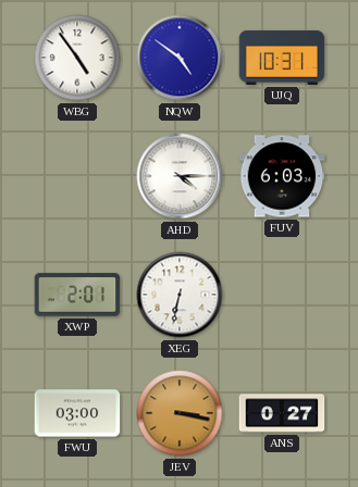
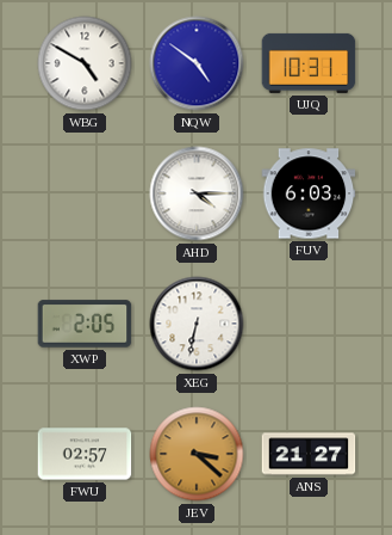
WBG: 4:54 -> 4:50 (85, 63)
XWP: 2:01 -> 2:05 (85, 324)
FWU: 03:00 -> 02:57 (85, 454)
JEV: 3:17 -> 3:22 (197, 454)
ANS: 0:27 -> 21:27 (309, 454)
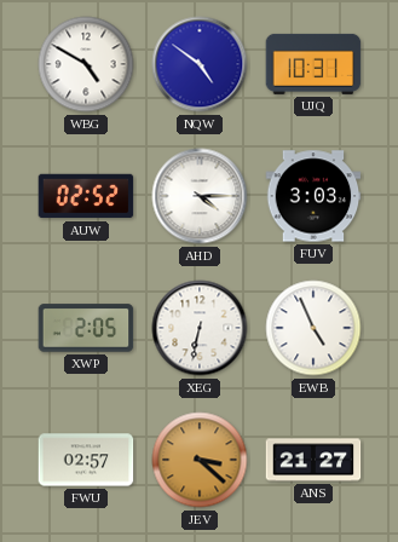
AUW: none -> 02:52 (86, 196)
FUV: 6:03 -> 3:03 (313, 196)
EWB: none -> 4:56 (313, 328)
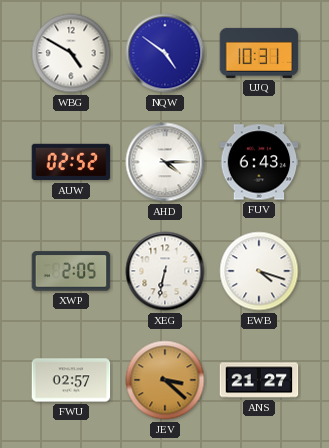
FUV: 3:03 -> 6:43 (259, 162)
EWB: 4:56 -> 4:18 (259, 271)
